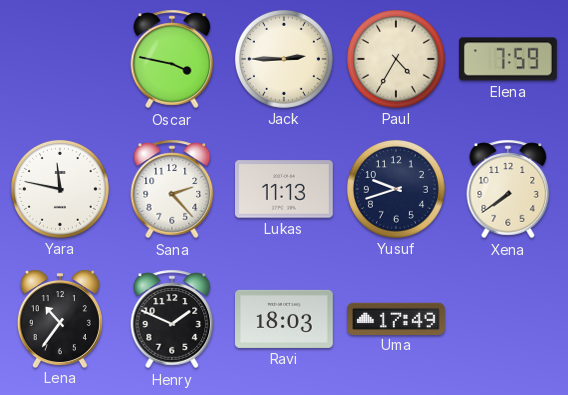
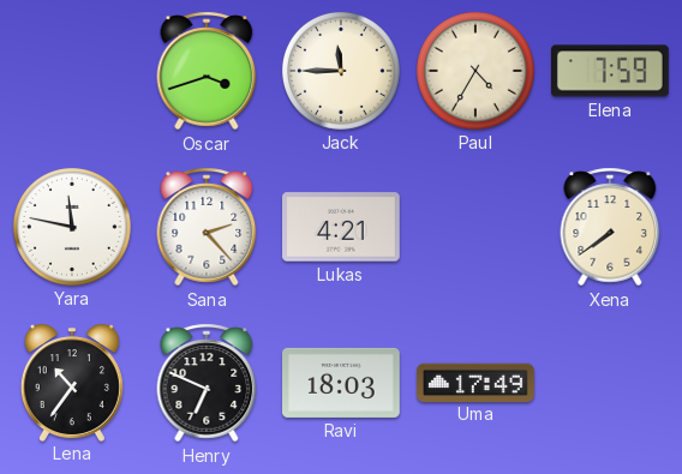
Oscar: 3:47 -> 3:42 (207, 71)
Jack: 2:45 -> 11:45 (341, 71)
Lukas: 11:13 -> 4:21 (342, 227)
Yusuf: 9:42 -> none (396, 189)
Henry: 1:49 -> 6:49 (207, 383)
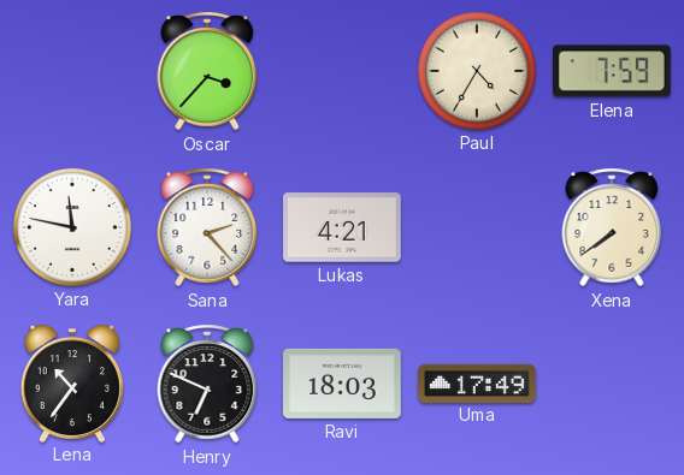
Oscar: 3:42 -> 3:37 (207, 71)
Jack: 11:45 -> none (341, 71)
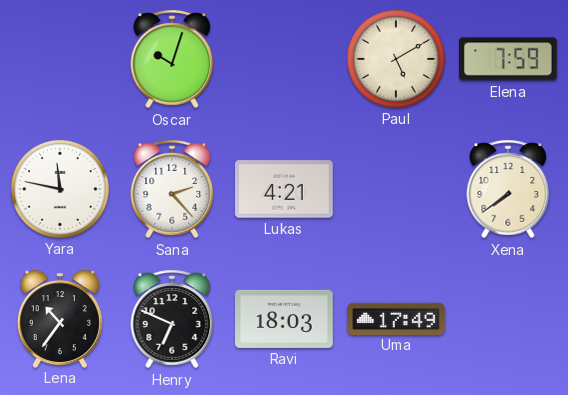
Oscar: 3:37 -> 10:03 (172, 59)
Paul: 4:35 -> 5:10 (396, 59)
